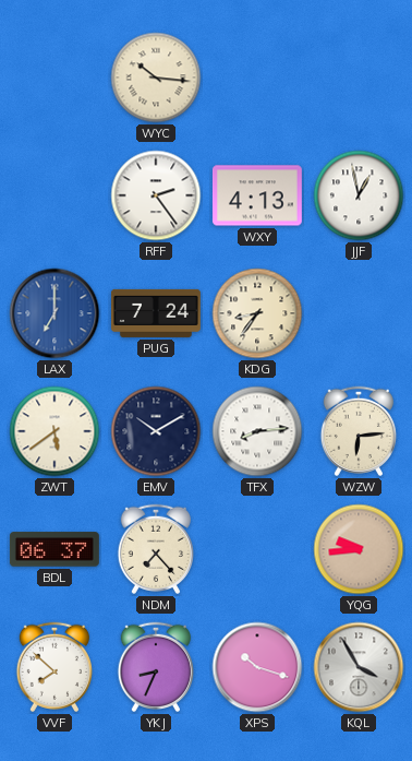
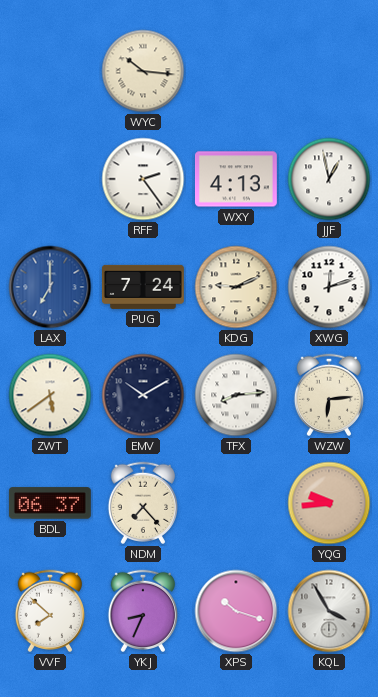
KDG: 8:36 -> 9:11 (236, 287)
XWG: none -> 12:12 (329, 287)
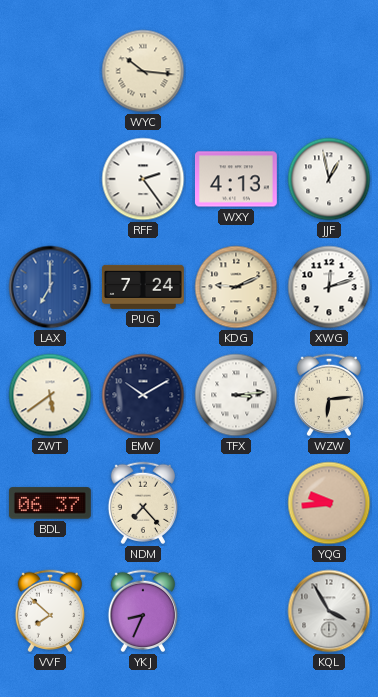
TFX: 8:14 -> 3:14 (236, 395)
XPS: 10:18 -> none (236, 611)
